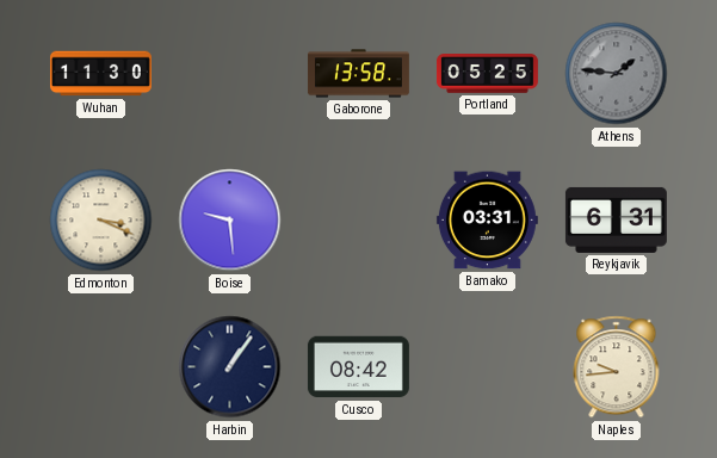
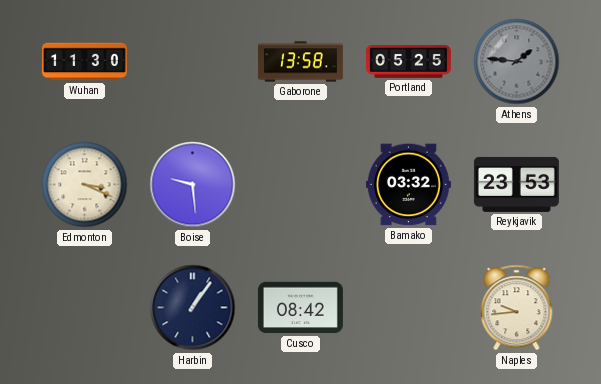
Bamako: 03:31 -> 03:32 (408, 185)
Reykjavik: 6:31 -> 23:53 (516, 184)
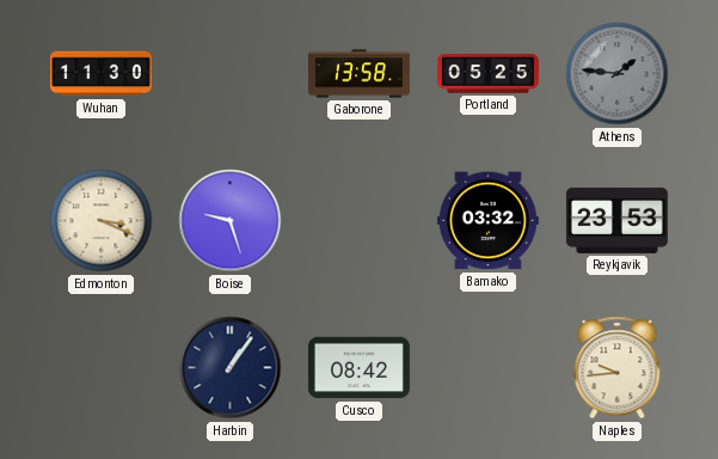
Boise: 9:29 -> 9:27 (231, 221)
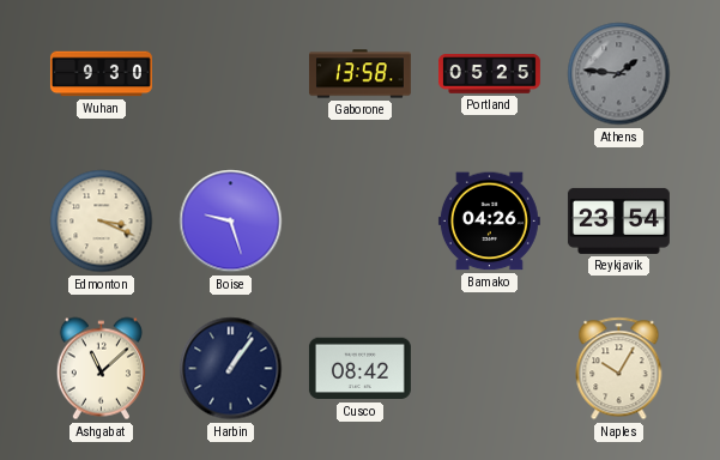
Wuhan: 11:30 -> 9:30 (101, 74)
Bamako: 03:32 -> 04:26 (489, 222)
Reykjavik: 23:53 -> 23:54 (618, 220)
Ashgabat: none -> 11:08 (101, 369)
Naples: 9:44 -> 10:05 (619, 369)
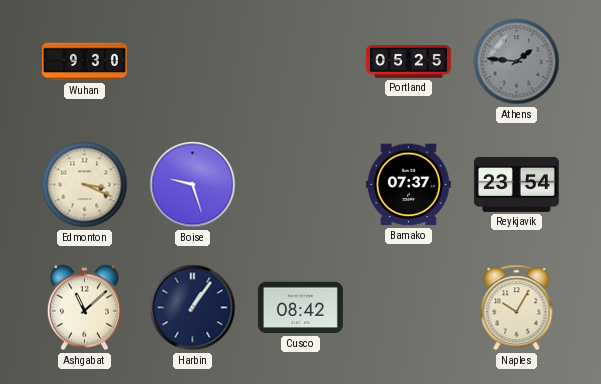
Gaborone: 13:58 -> none (359, 74)
Bamako: 04:26 -> 07:37 (408, 185)
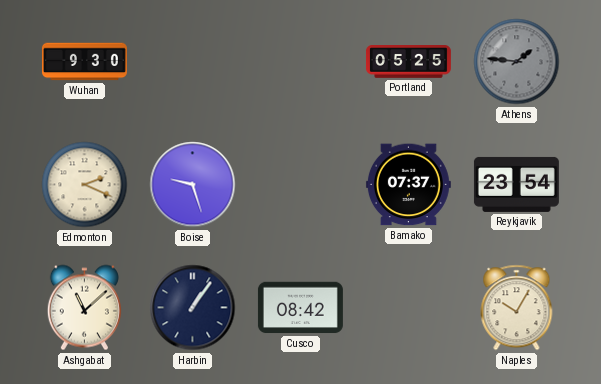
Edmonton: 3:19 -> 2:19 (85, 185)
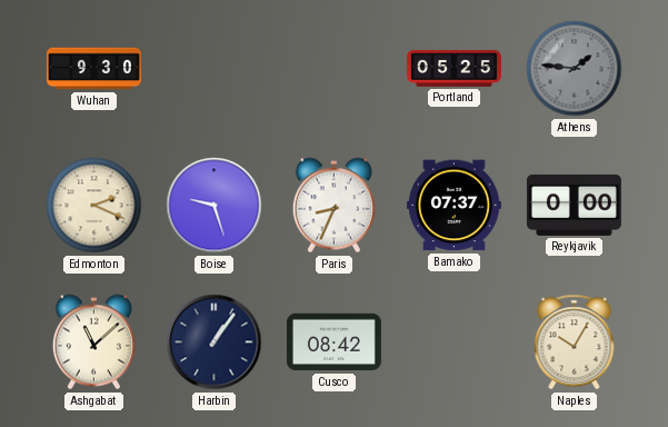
Paris: none -> 8:34 (333, 206)
Reykjavik: 23:54 -> 0:00 (574, 205)
